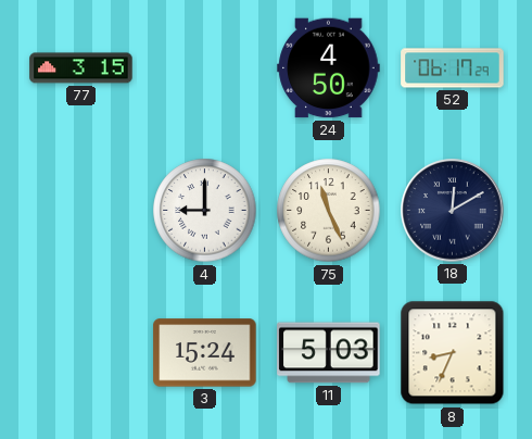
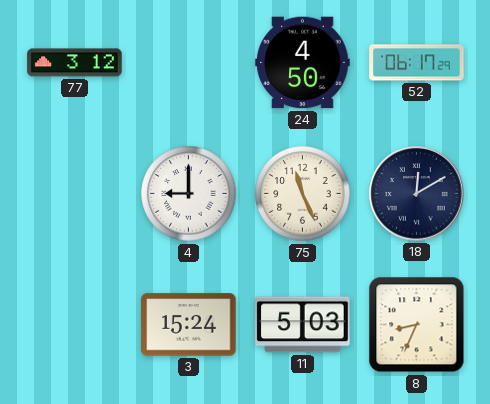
77: 3:15 -> 3:12 (75, 63)
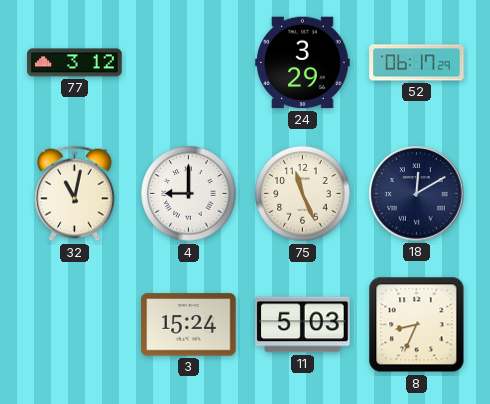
24: 4:50 -> 3:29 (303, 63)
32: none -> 11:02 (75, 194)
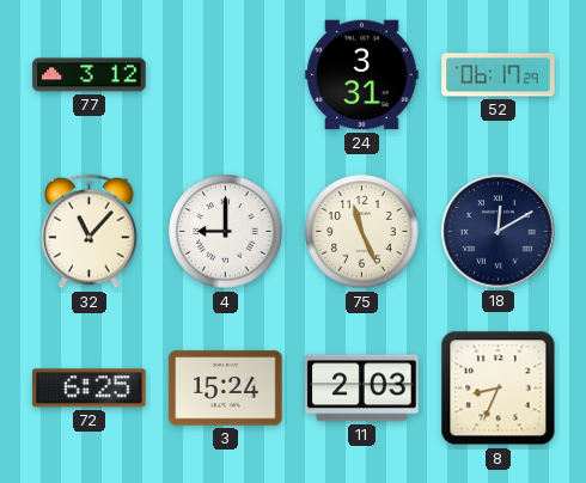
24: 3:29 -> 3:31 (362, 75)
32: 11:02 -> 11:07 (90, 232)
72: none -> 6:25 (90, 389)
11: 5:03 -> 2:03 (362, 389)
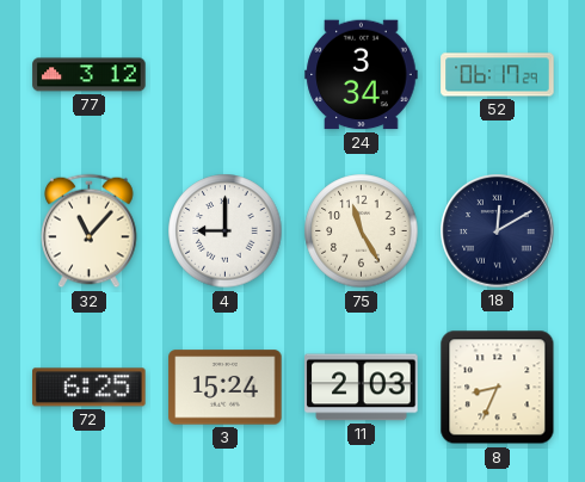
24: 3:31 -> 3:34 (362, 75)
75: 11:26 -> 11:25 (362, 231)
